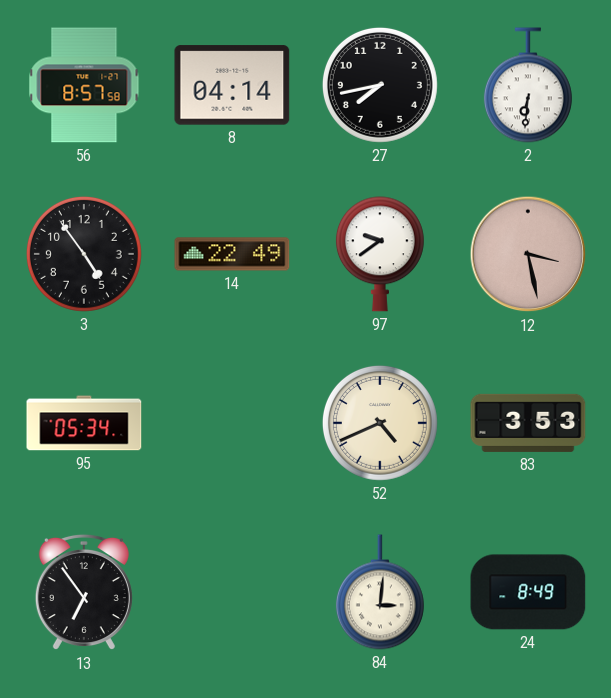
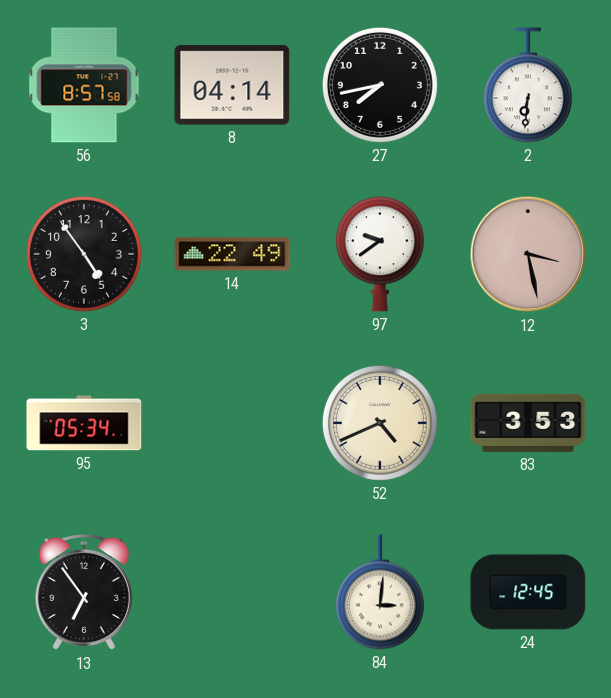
24: 8:49 -> 12:45 (528, 592)
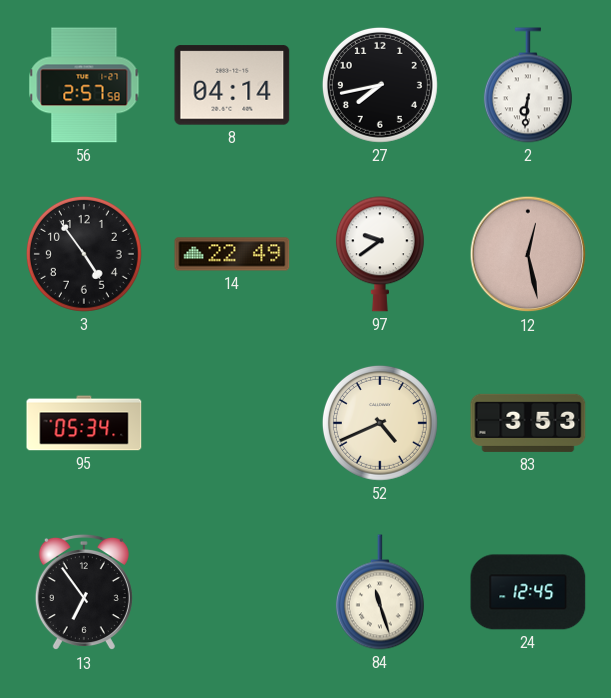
56: 8:57 -> 2:57 (84, 85)
12: 3:28 -> 12:28 (528, 254)
84: 3:01 -> 11:27 (380, 592)
